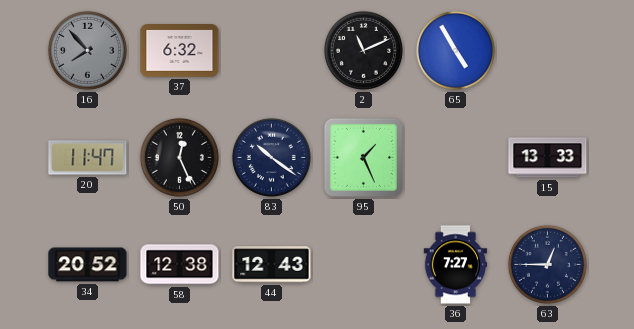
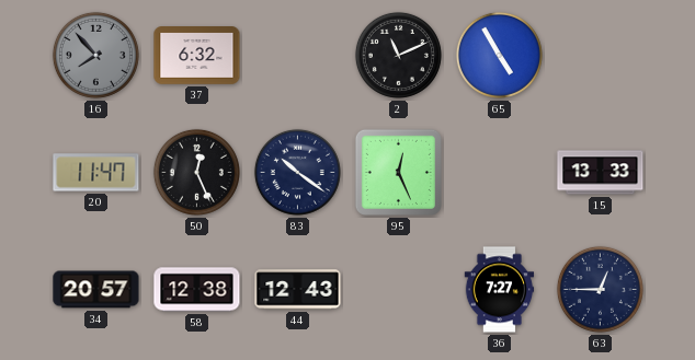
95: 1:26 -> 12:26 (398, 172)
34: 20:52 -> 20:57 (96, 290)
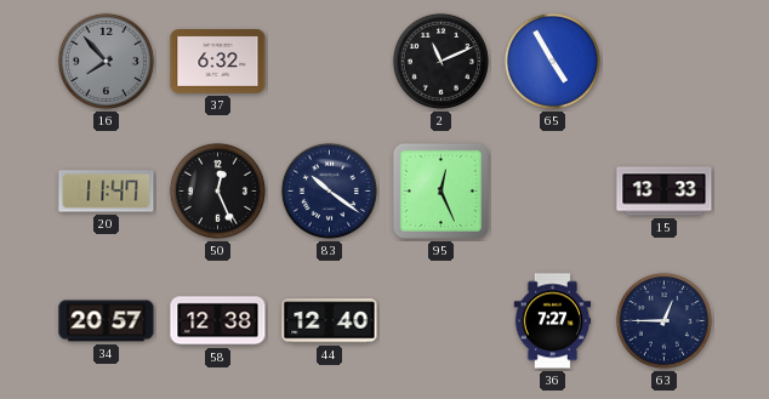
44: 12:43 -> 12:40 (330, 321)
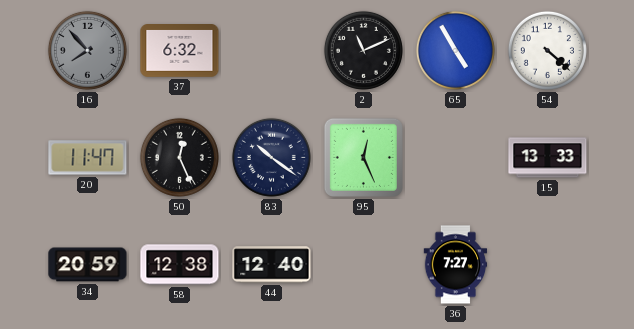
54: none -> 4:22 (547, 50)
34: 20:57 -> 20:59 (88, 265)
63: 12:45 -> none (663, 320)
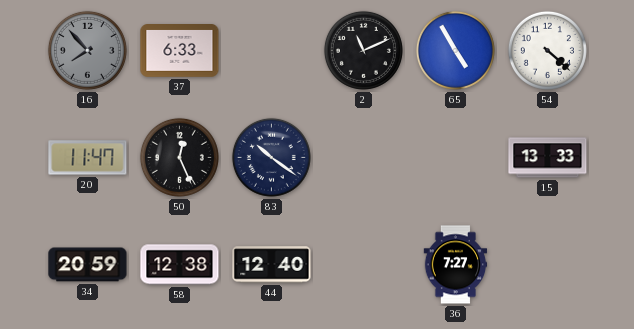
37: 6:32 -> 6:33 (180, 51)
95: 12:26 -> none (363, 157)
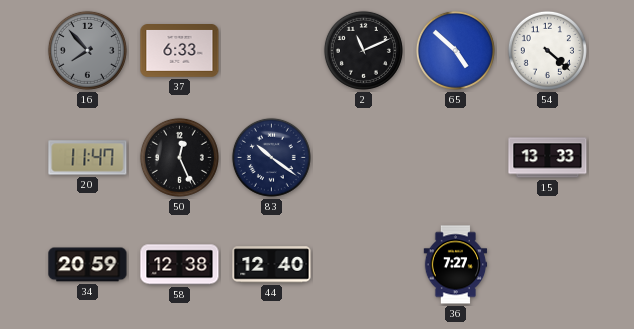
65: 4:55 -> 4:52 (455, 50)
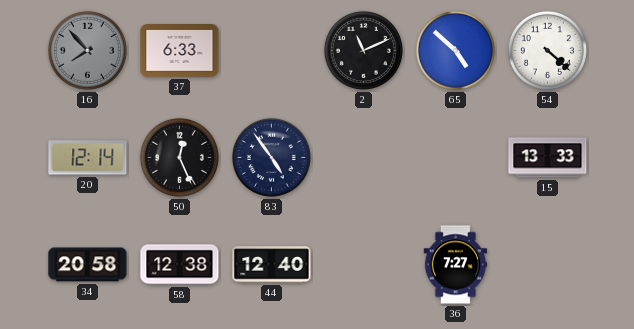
20: 11:47 -> 12:14 (88, 158)
83: 10:21 -> 4:54 (271, 157)
34: 20:59 -> 20:58 (88, 265)
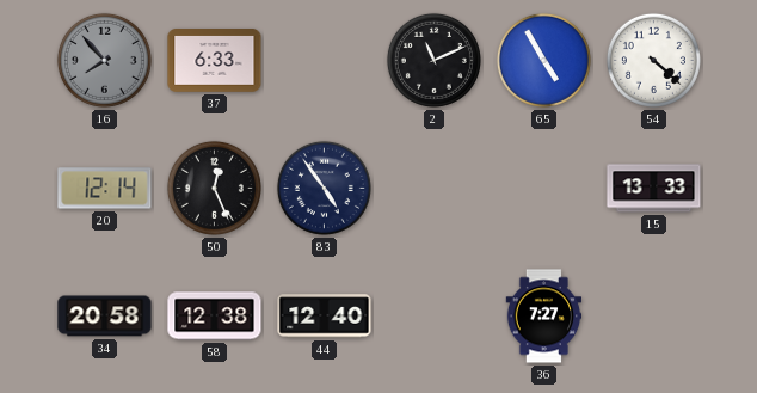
65: 4:52 -> 4:55 (543, 60)
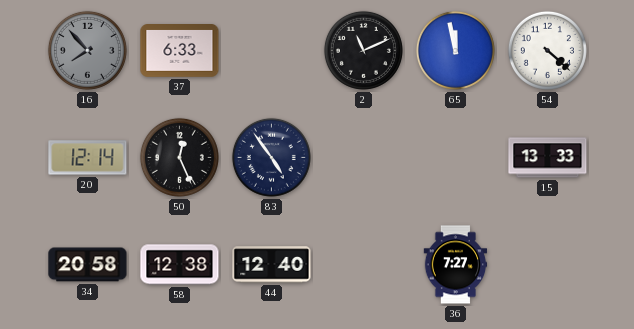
65: 4:55 -> 11:58 (455, 50)
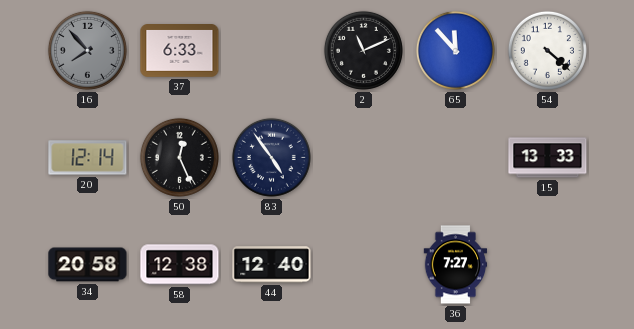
65: 11:58 -> 11:53 (455, 50)
